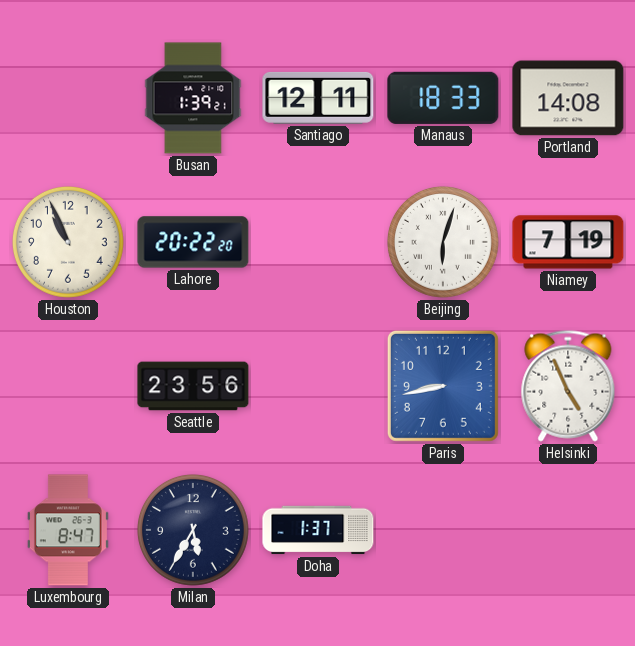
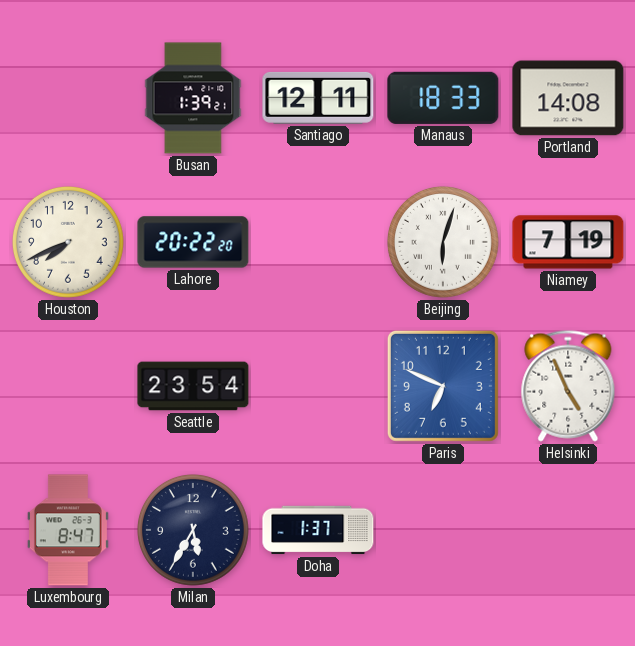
Houston: 10:56 -> 7:41 (68, 242)
Seattle: 23:56 -> 23:54 (193, 386)
Paris: 8:43 -> 6:49 (443, 386)
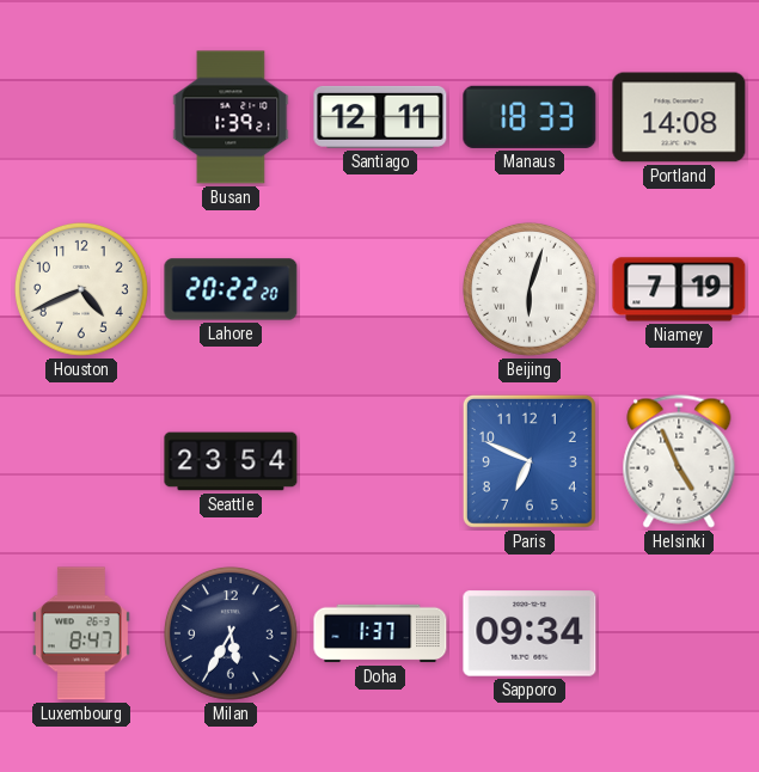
Houston: 7:41 -> 4:41 (81, 289)
Sapporo: none -> 09:34 (530, 633)
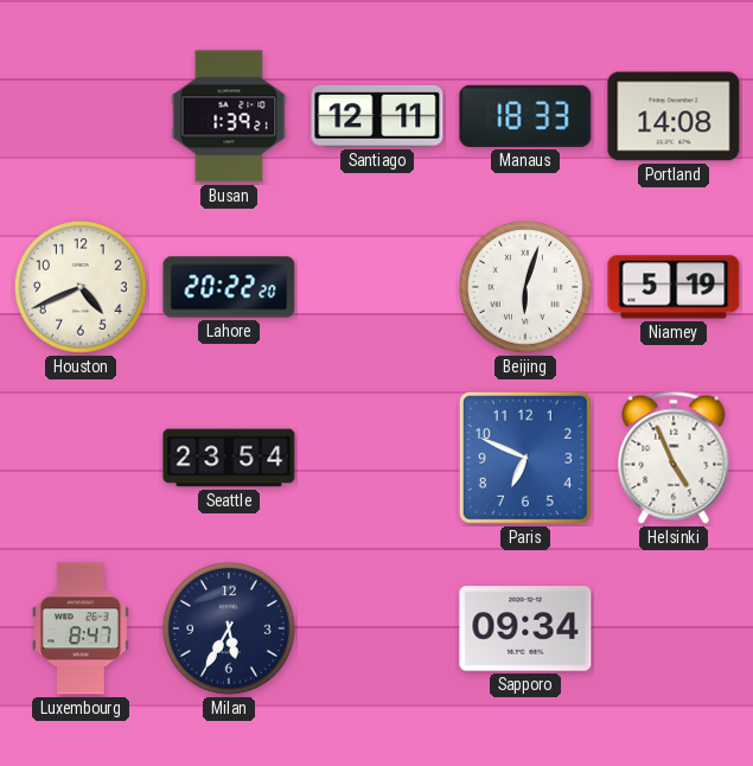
Niamey: 7:19 -> 5:19 (674, 287)
Doha: 1:37 -> none (380, 633)
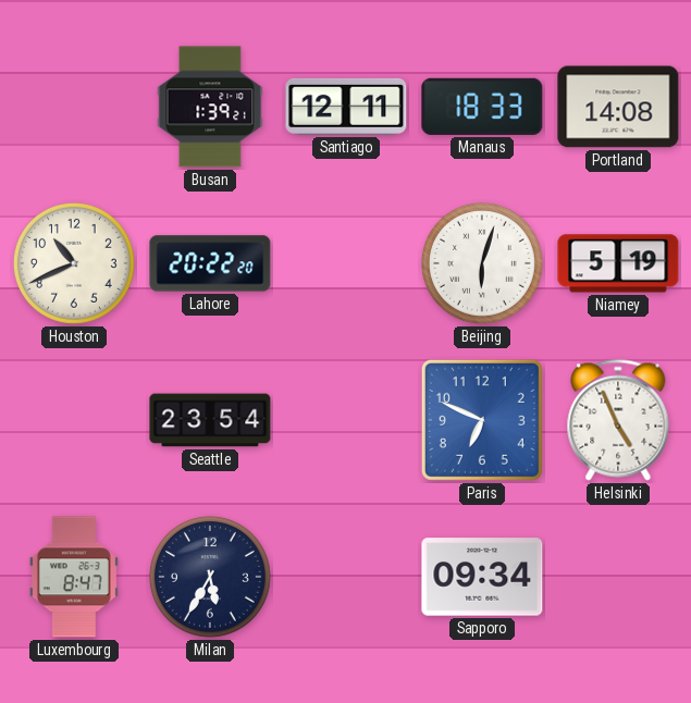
Houston: 4:41 -> 10:41 (74, 263)
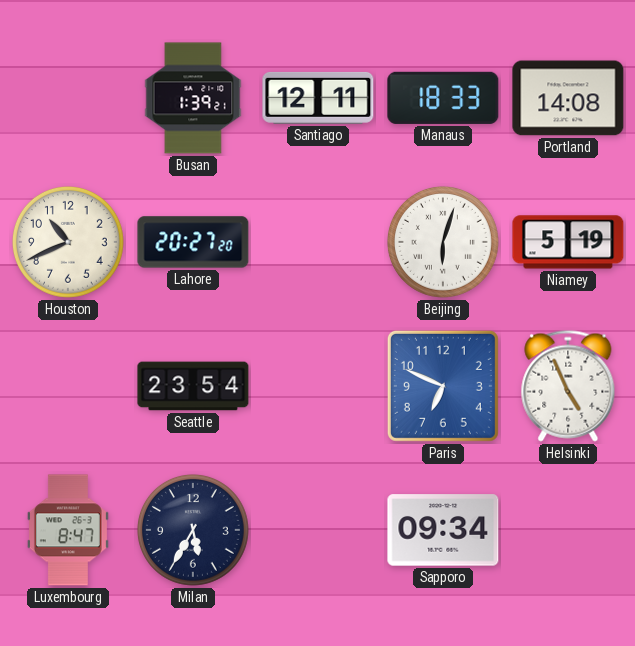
Lahore: 20:22 -> 20:27 (193, 242)
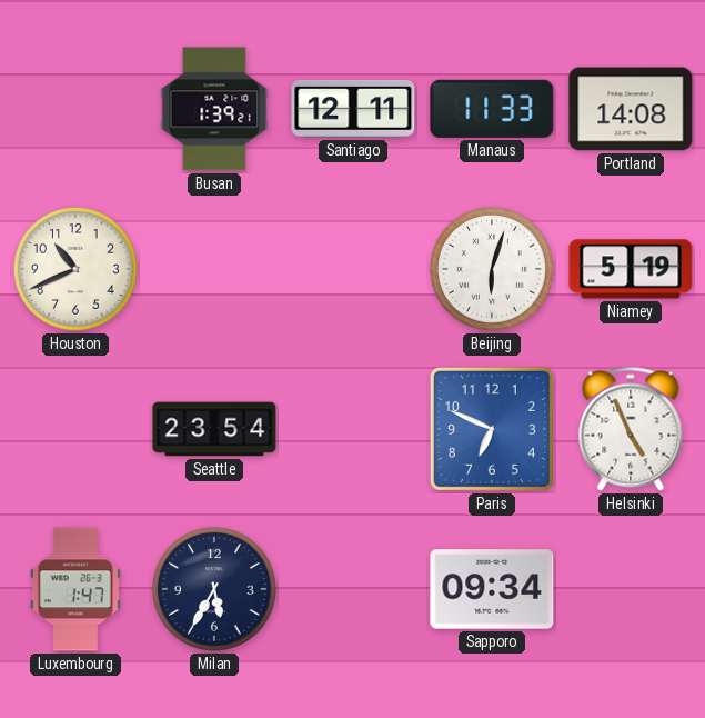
Manaus: 18:33 -> 11:33 (492, 109)
Lahore: 20:27 -> none (193, 242)
Luxembourg: 8:47 -> 1:47 (75, 589)
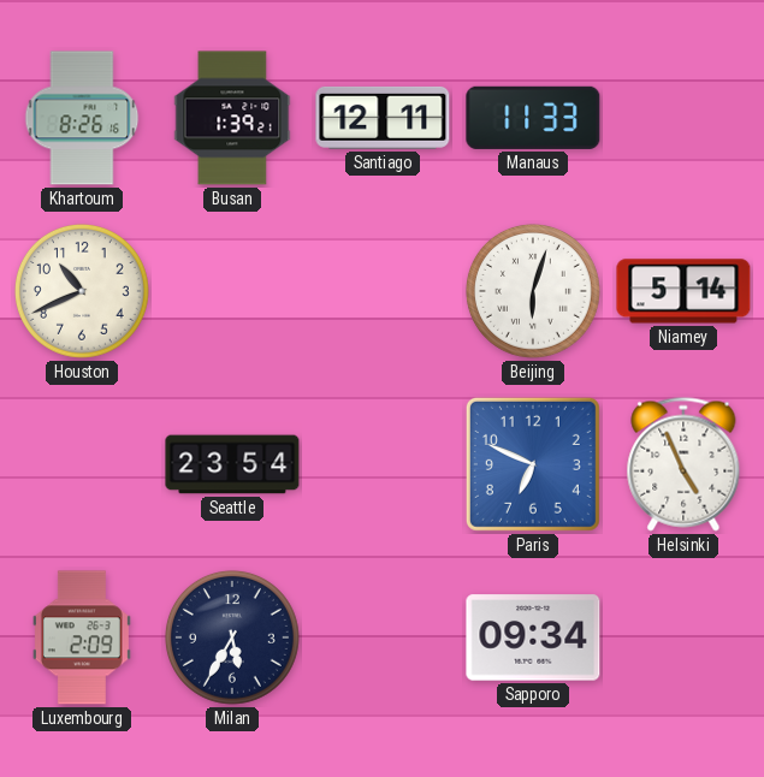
Khartoum: none -> 8:26 (82, 118)
Portland: 14:08 -> none (631, 109)
Niamey: 5:19 -> 5:14 (683, 291)
Luxembourg: 1:47 -> 2:09 (82, 637)
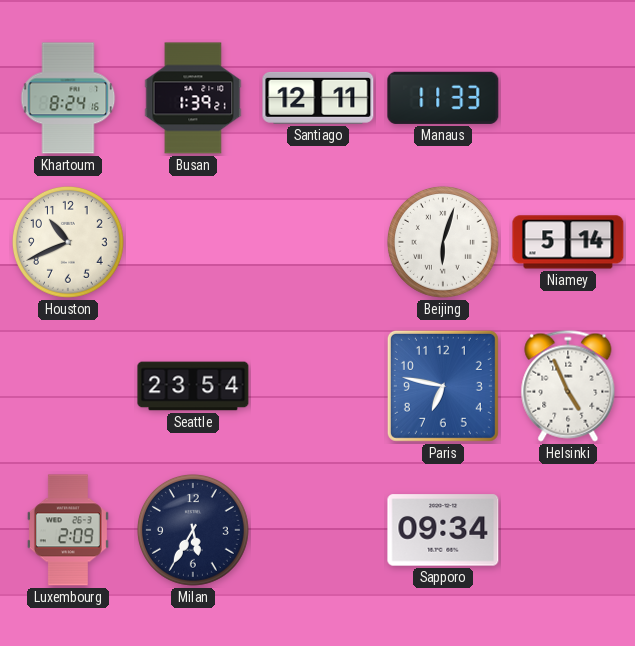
Khartoum: 8:26 -> 8:24 (68, 98)
Paris: 6:49 -> 6:47 (443, 386)
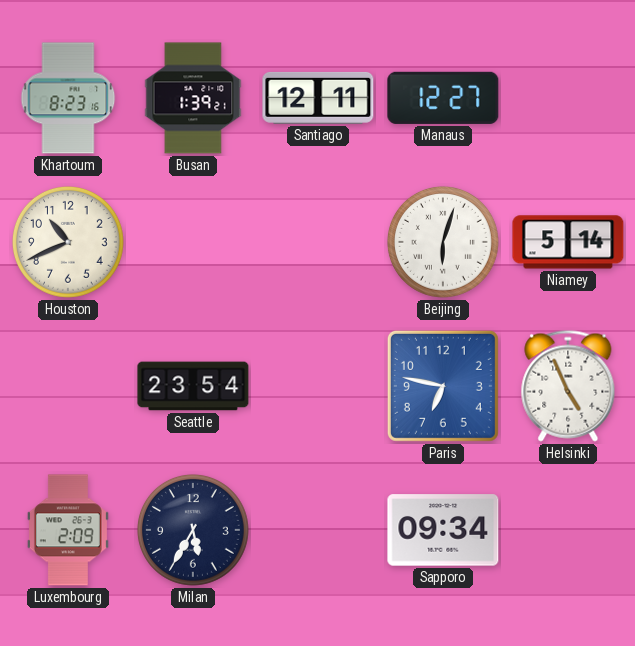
Khartoum: 8:24 -> 8:23 (68, 98)
Manaus: 11:33 -> 12:27 (443, 98)
